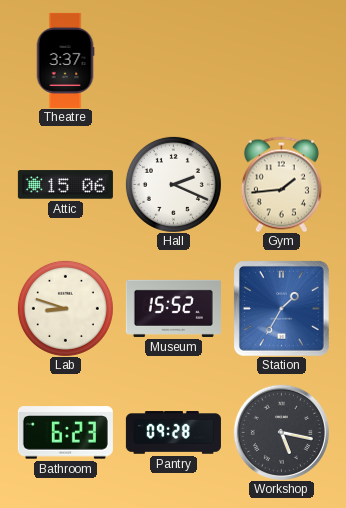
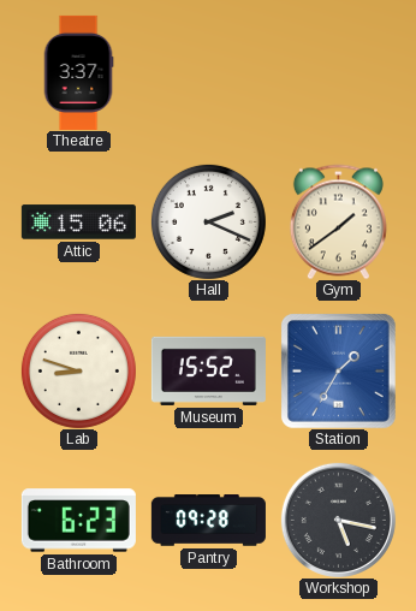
Gym: 1:44 -> 1:39 (338, 221)
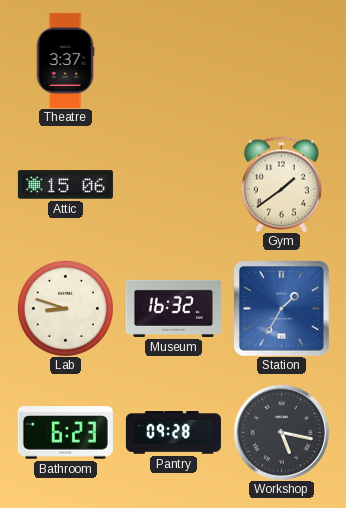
Hall: 2:19 -> none (208, 221)
Museum: 15:52 -> 16:32 (173, 308)
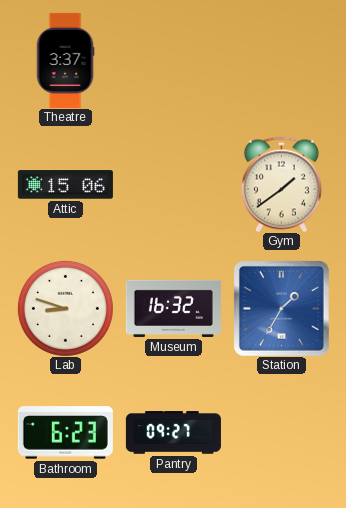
Pantry: 09:28 -> 09:27 (173, 433)
Workshop: 5:17 -> none (281, 432)
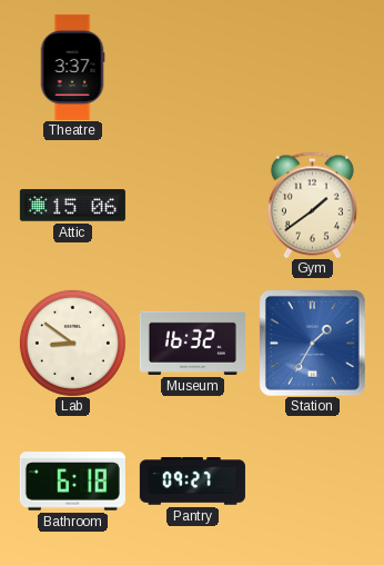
Lab: 8:48 -> 8:51 (72, 343)
Bathroom: 6:23 -> 6:18 (72, 482)
